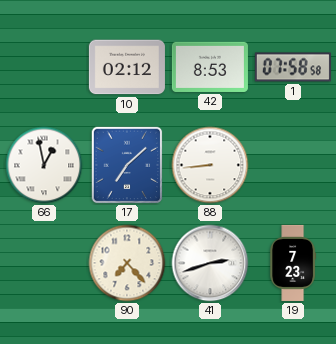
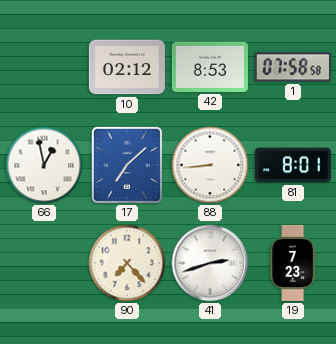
81: none -> 8:01 (293, 165)
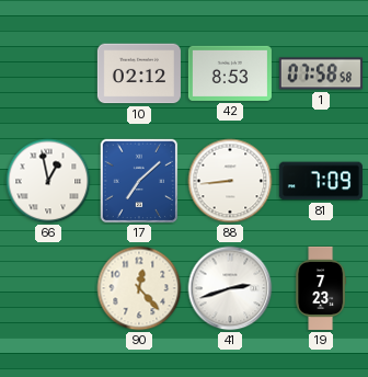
81: 8:01 -> 7:09 (321, 181)
90: 7:23 -> 12:23 (139, 288)
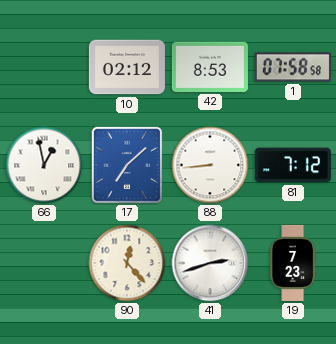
81: 7:09 -> 7:12 (293, 165)
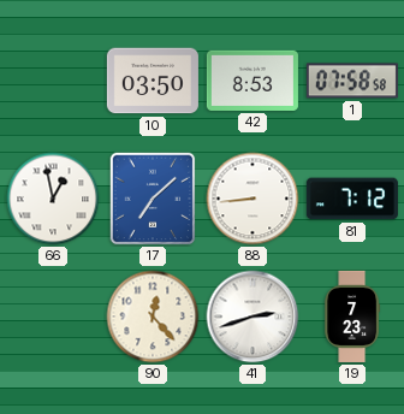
10: 02:12 -> 03:50 (153, 81)
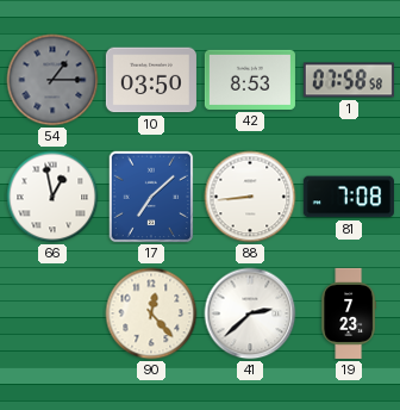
54: none -> 1:15 (52, 80)
81: 7:12 -> 7:08 (349, 197)
41: 2:42 -> 2:38 (250, 313)
